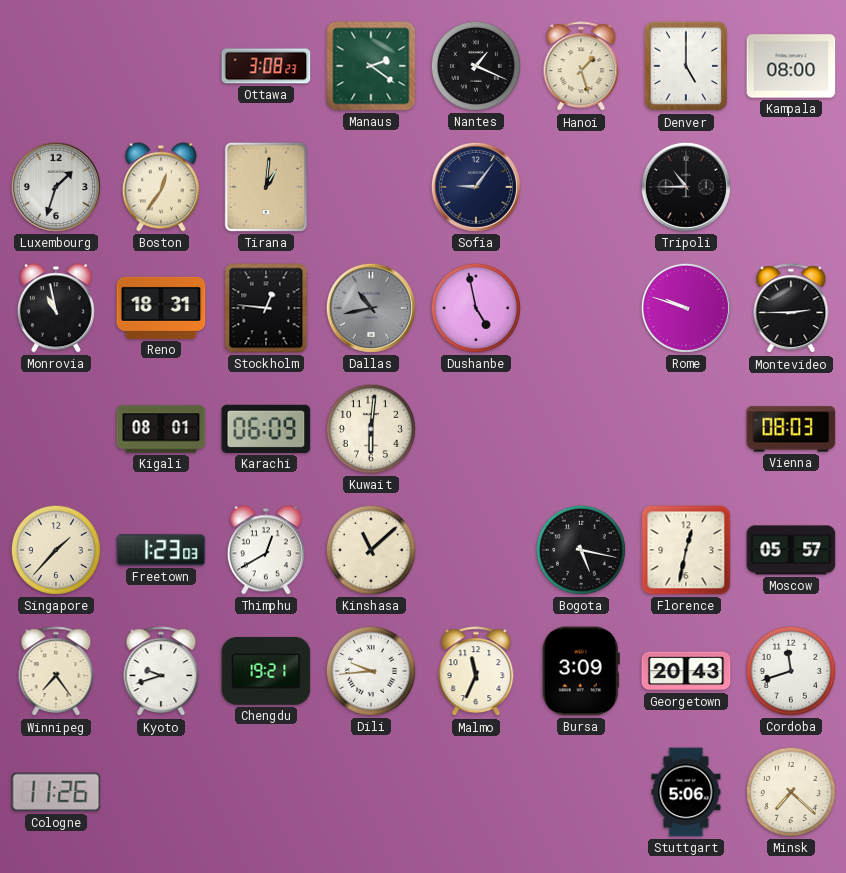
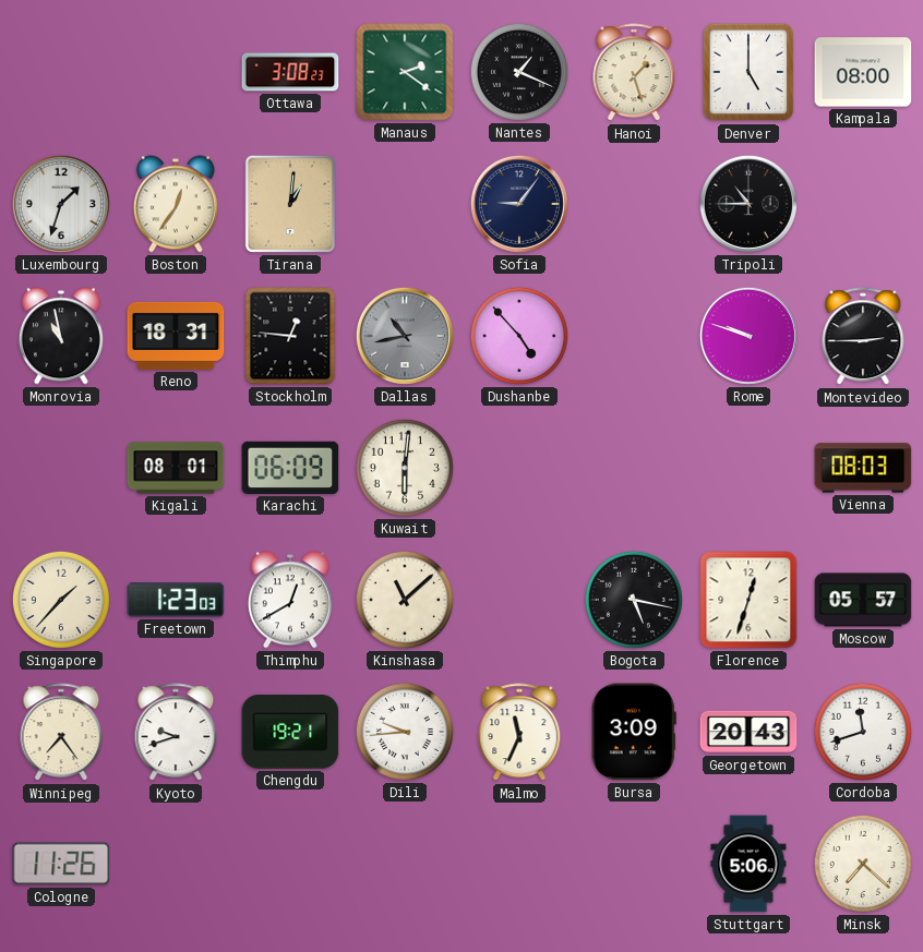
Dushanbe: 4:58 -> 4:53 (519, 336)
Florence: 12:32 -> 12:33 (748, 600)
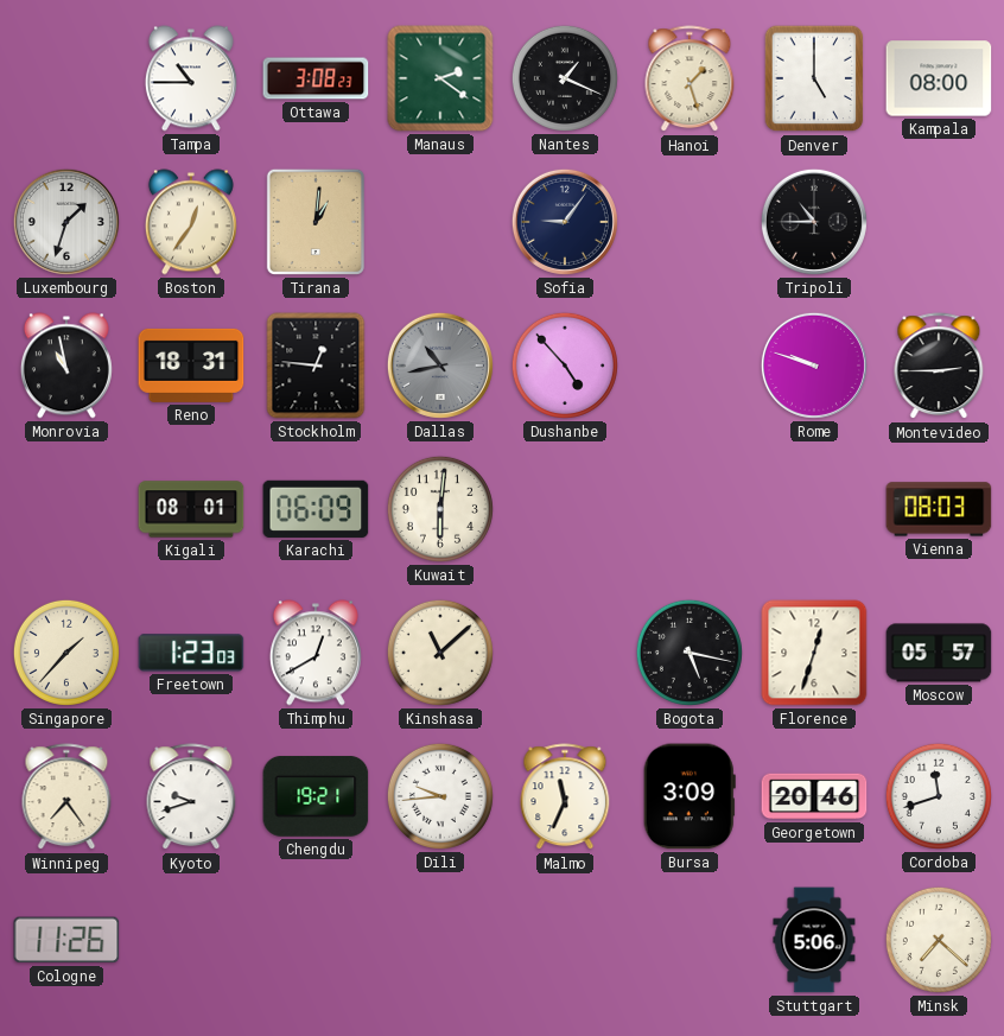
Tampa: none -> 10:45 (191, 78)
Georgetown: 20:43 -> 20:46 (814, 796)
